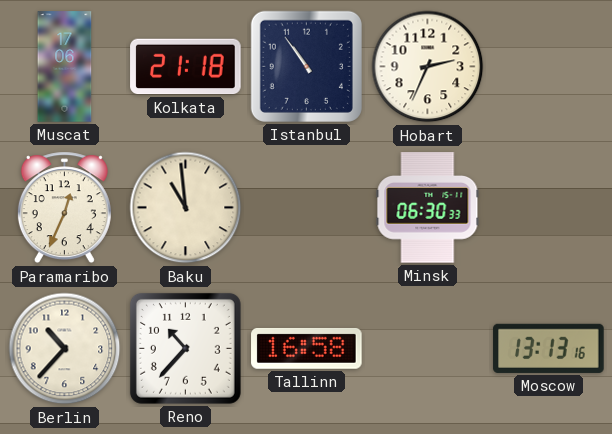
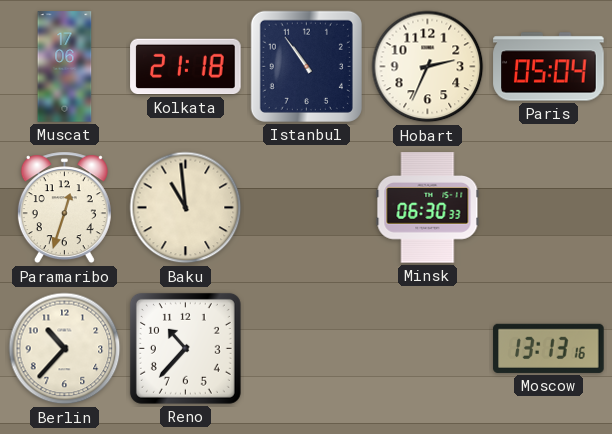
Paris: none -> 05:04 (549, 67)
Paramaribo: 12:34 -> 12:33 (64, 208)
Tallinn: 16:58 -> none (307, 348)
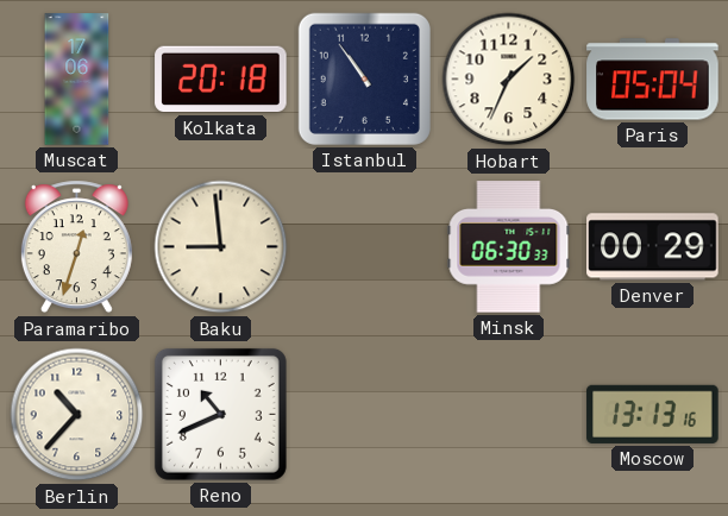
Kolkata: 21:18 -> 20:18 (221, 80)
Hobart: 2:34 -> 1:34 (509, 80)
Baku: 10:59 -> 8:59 (221, 247)
Denver: none -> 00:29 (653, 247)
Reno: 10:37 -> 10:41 (220, 414)
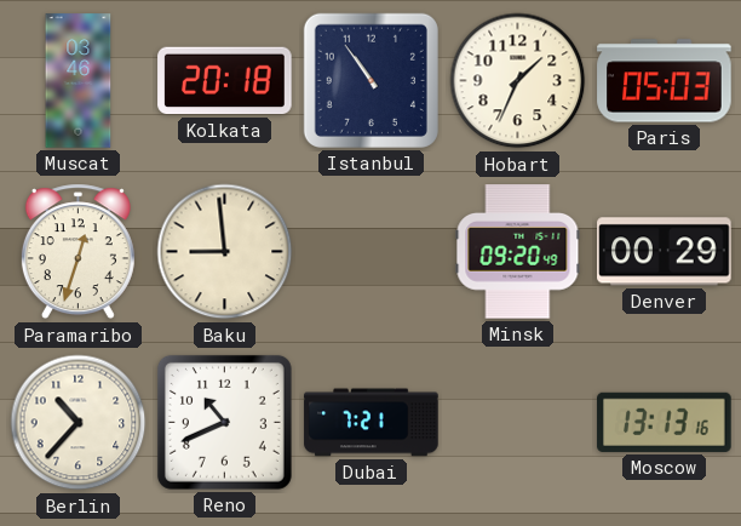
Muscat: 17:06 -> 03:46 (79, 81)
Paris: 05:04 -> 05:03 (665, 81)
Minsk: 06:30 -> 09:20 (518, 252)
Dubai: none -> 7:21 (372, 423)
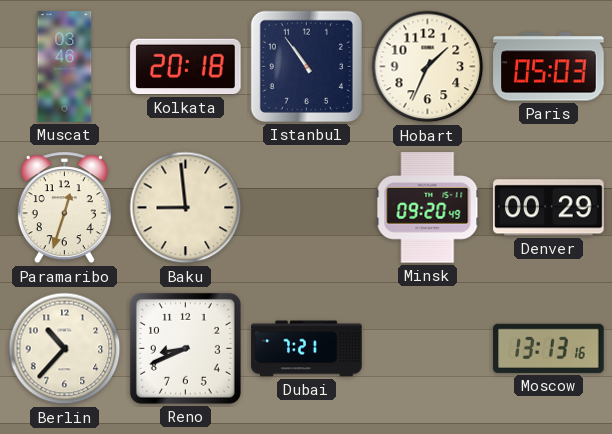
Reno: 10:41 -> 8:41 (185, 348)
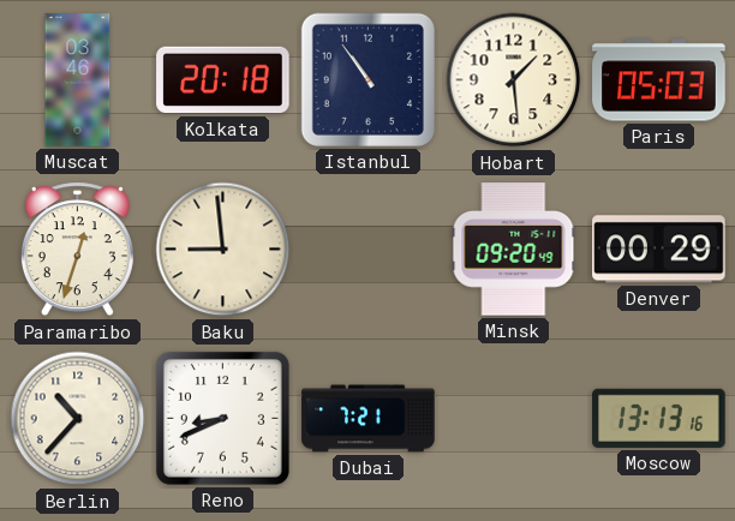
Hobart: 1:34 -> 1:29 (514, 80)
